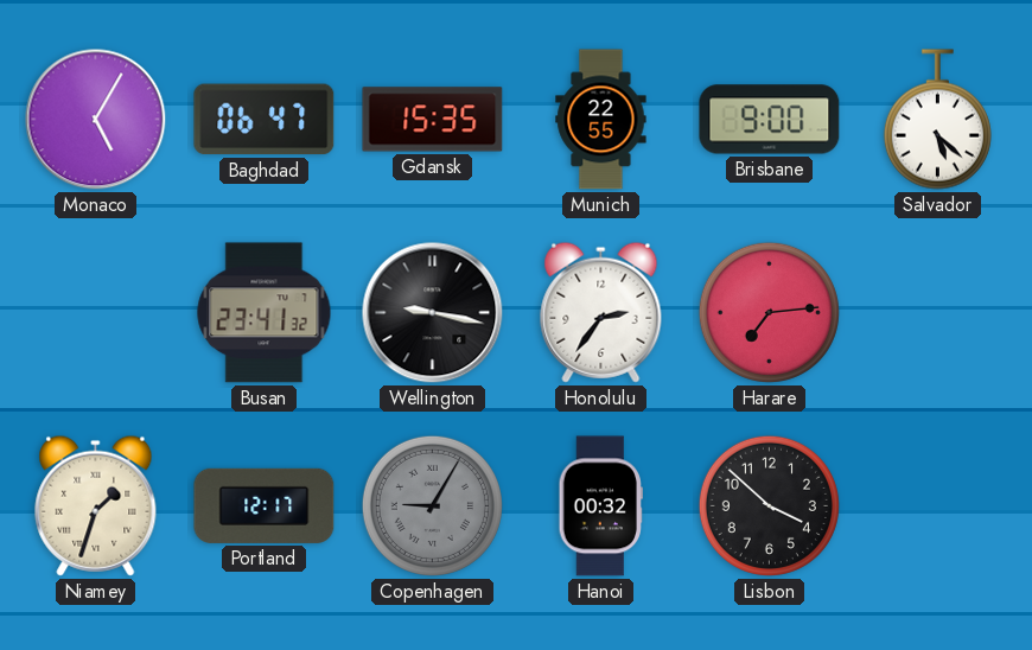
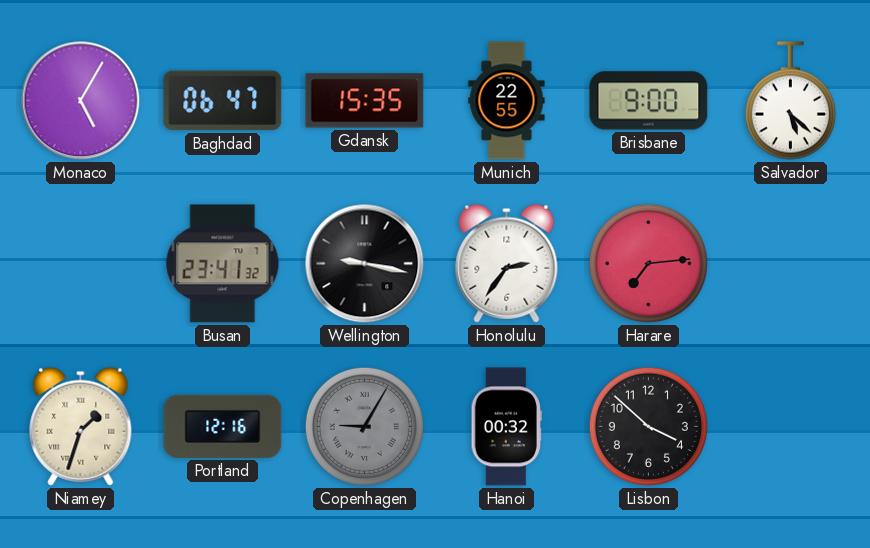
Portland: 12:17 -> 12:16 (223, 426)
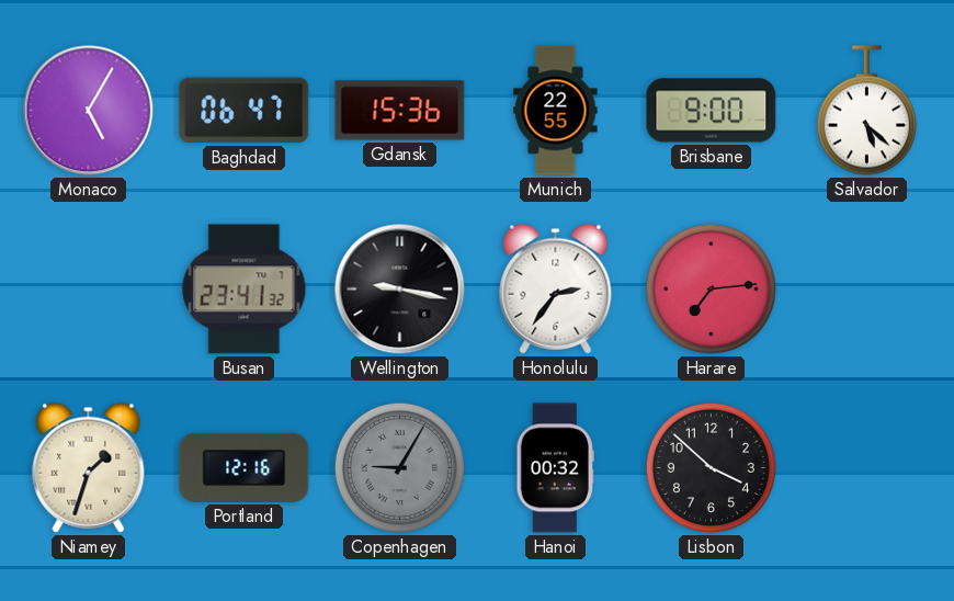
Gdansk: 15:35 -> 15:36 (400, 111)
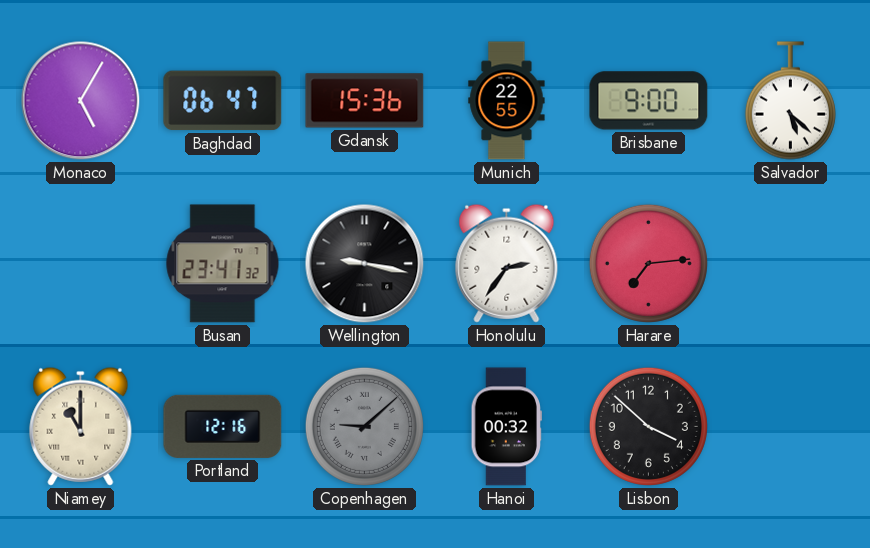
Niamey: 1:33 -> 11:00 (81, 426)
Copenhagen: 9:05 -> 9:08 (364, 426)
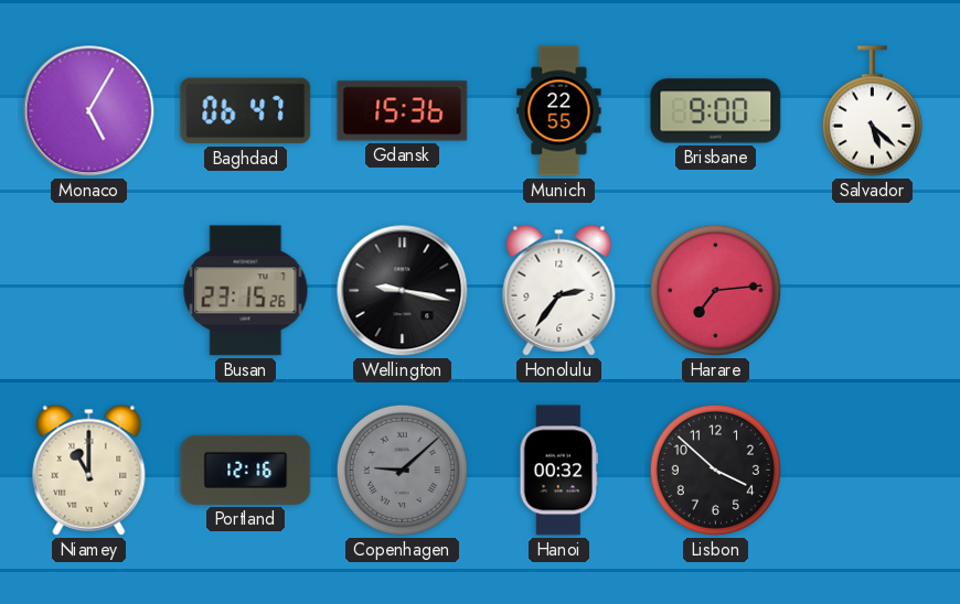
Busan: 23:41 -> 23:15 (246, 291)
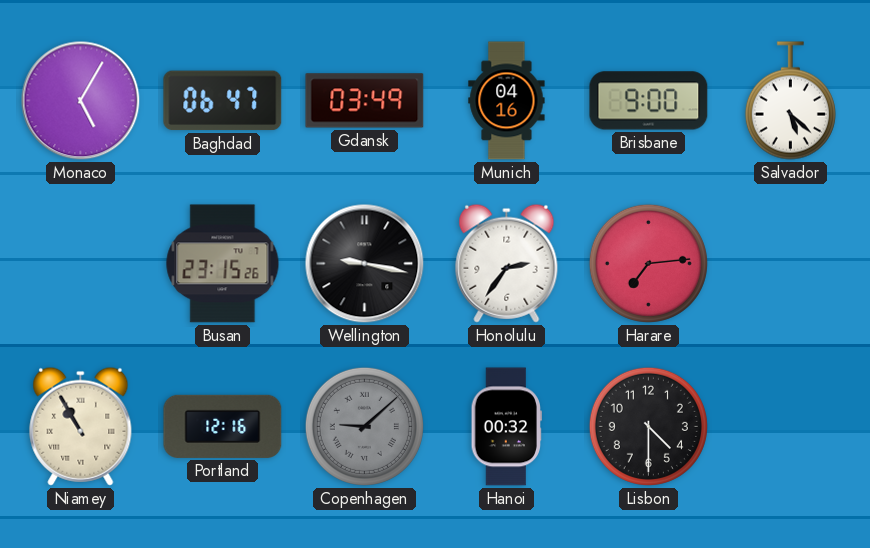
Gdansk: 15:36 -> 03:49 (365, 101)
Munich: 22:55 -> 04:16 (507, 101)
Niamey: 11:00 -> 10:55 (81, 426)
Lisbon: 3:52 -> 4:30 (648, 426)
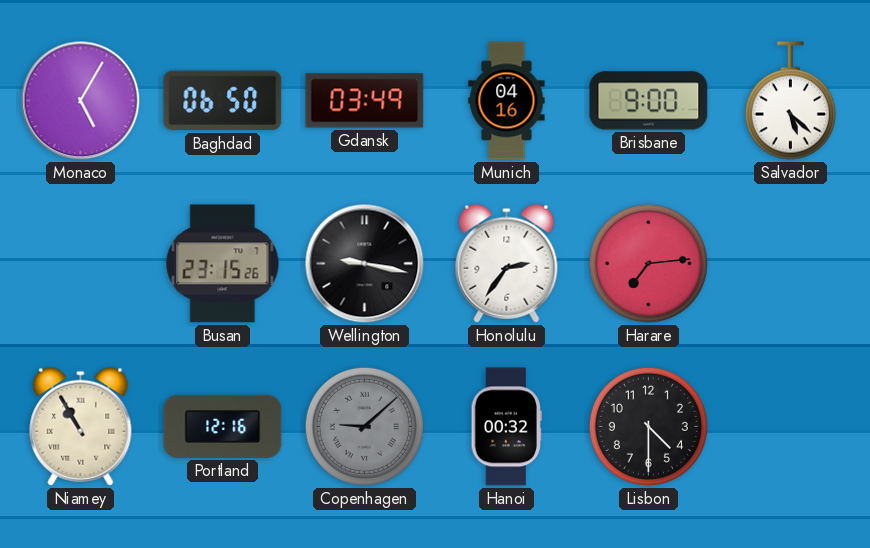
Baghdad: 06:47 -> 06:50 (223, 101)
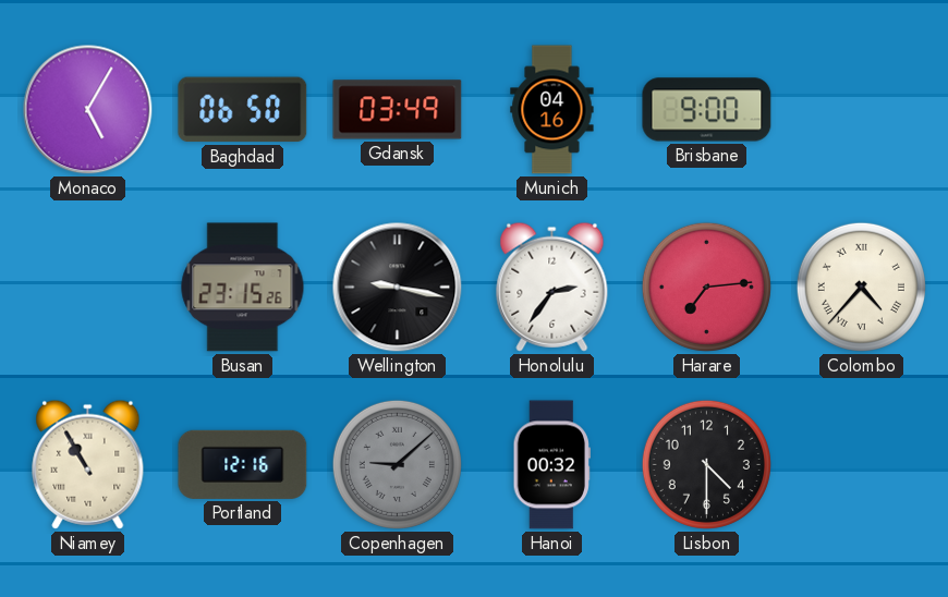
Salvador: 5:22 -> none (790, 101)
Colombo: none -> 4:37 (861, 287)
